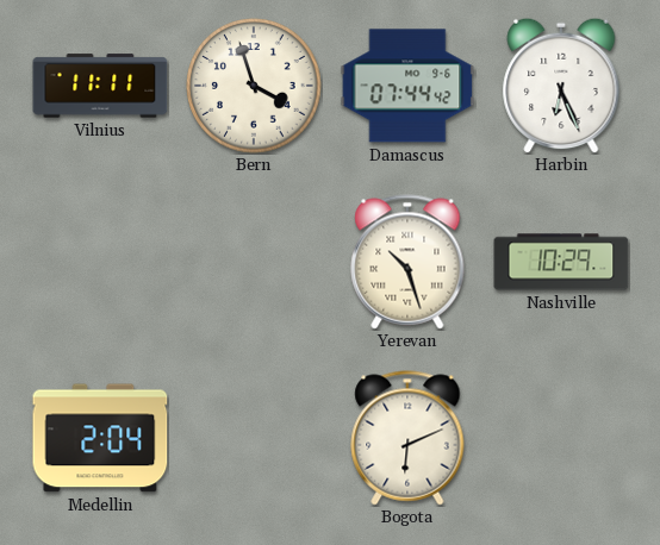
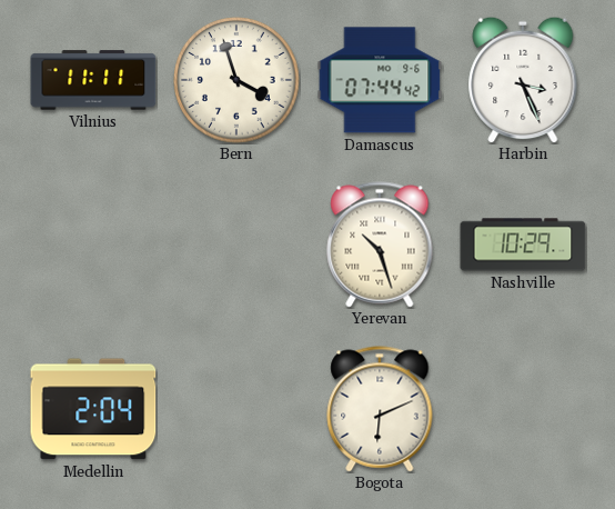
Harbin: 6:26 -> 3:26 (523, 80)
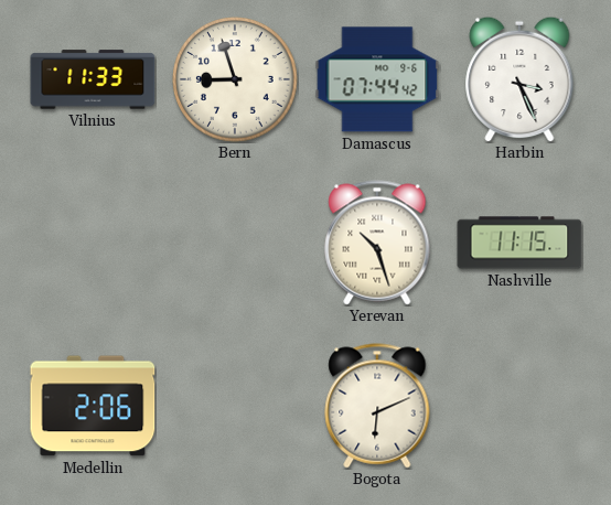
Vilnius: 11:11 -> 11:33 (93, 79)
Bern: 3:57 -> 8:57 (235, 79)
Nashville: 10:29 -> 11:15 (519, 243)
Medellin: 2:04 -> 2:06 (93, 406)
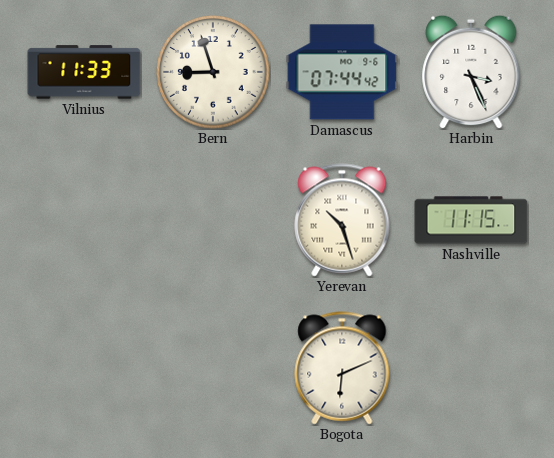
Medellin: 2:06 -> none (93, 406)
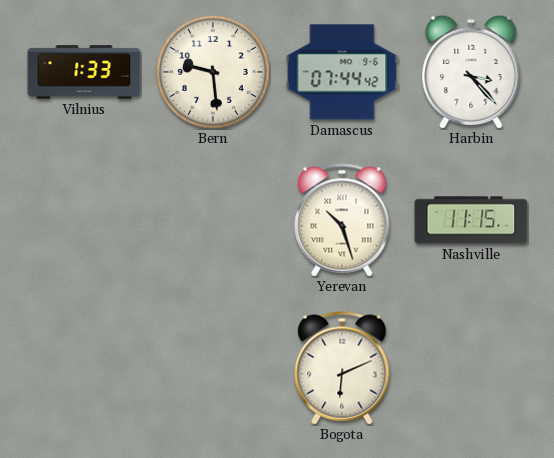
Vilnius: 11:33 -> 1:33 (84, 72)
Bern: 8:57 -> 9:29 (213, 72)
Harbin: 3:26 -> 3:23 (471, 72)
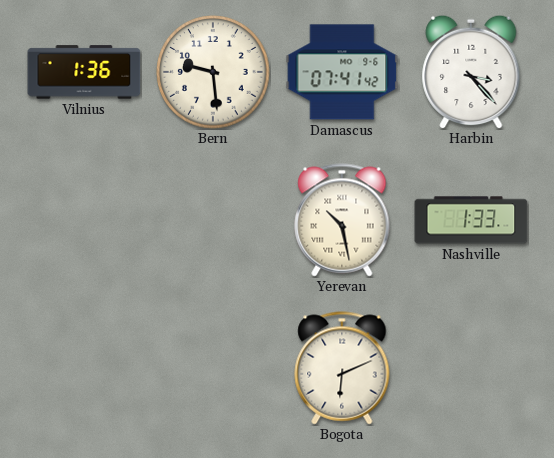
Vilnius: 1:33 -> 1:36 (84, 72)
Damascus: 07:44 -> 07:41 (342, 72)
Yerevan: 10:27 -> 10:28 (342, 220)
Nashville: 11:15 -> 1:33 (471, 220)
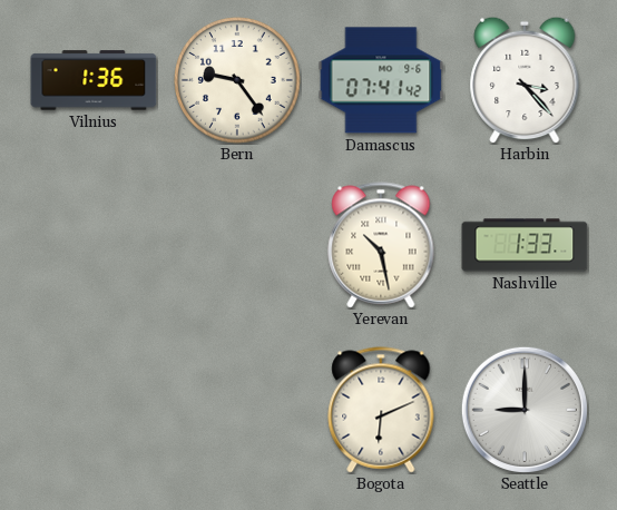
Bern: 9:29 -> 9:24 (237, 80)
Seattle: none -> 9:00 (525, 410)
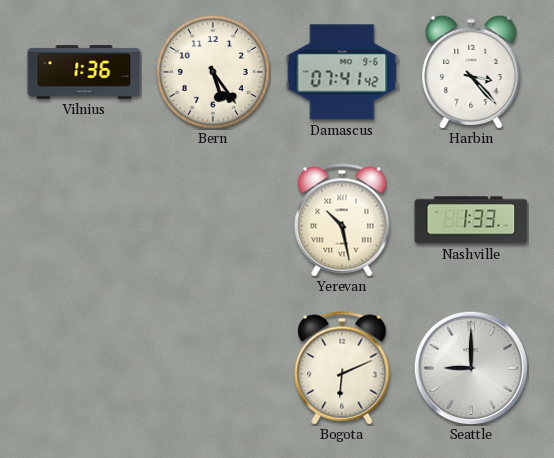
Bern: 9:24 -> 5:24 (213, 72)
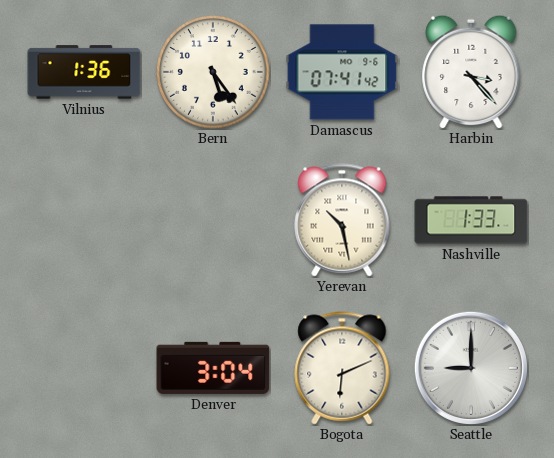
Denver: none -> 3:04 (213, 368)
